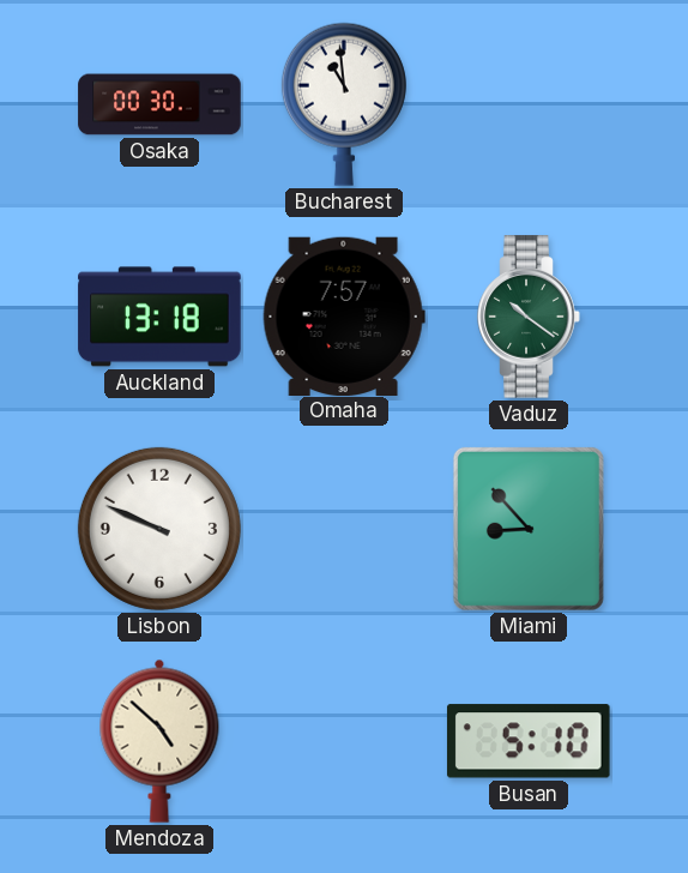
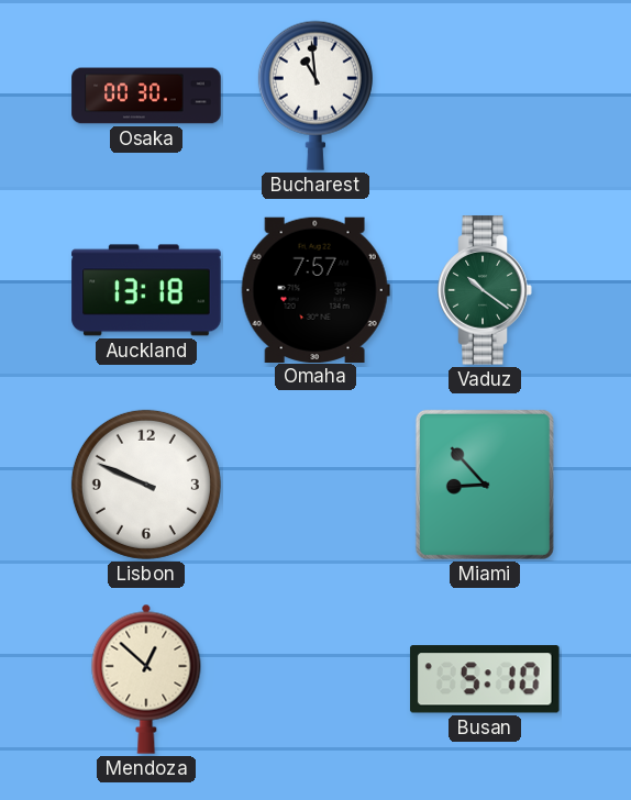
Mendoza: 4:52 -> 12:52 (146, 679)
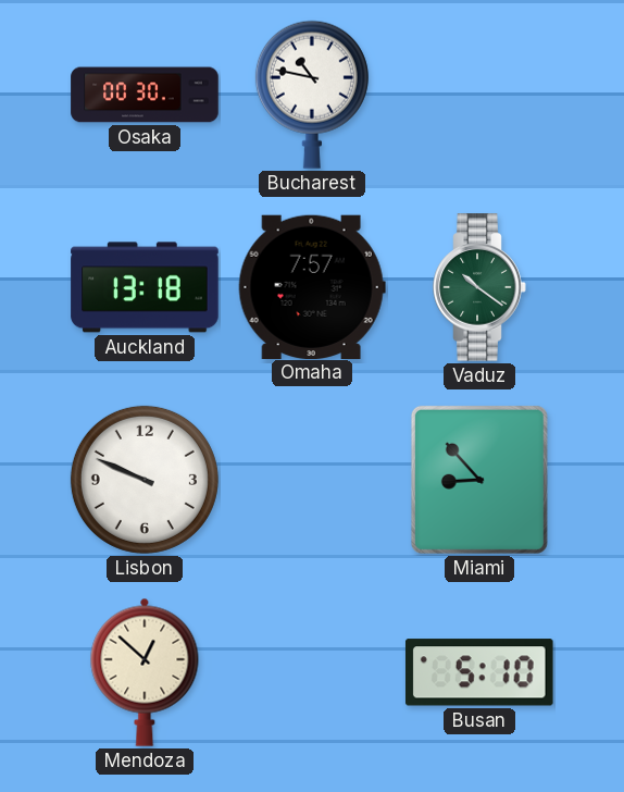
Bucharest: 10:59 -> 10:47 (312, 95)
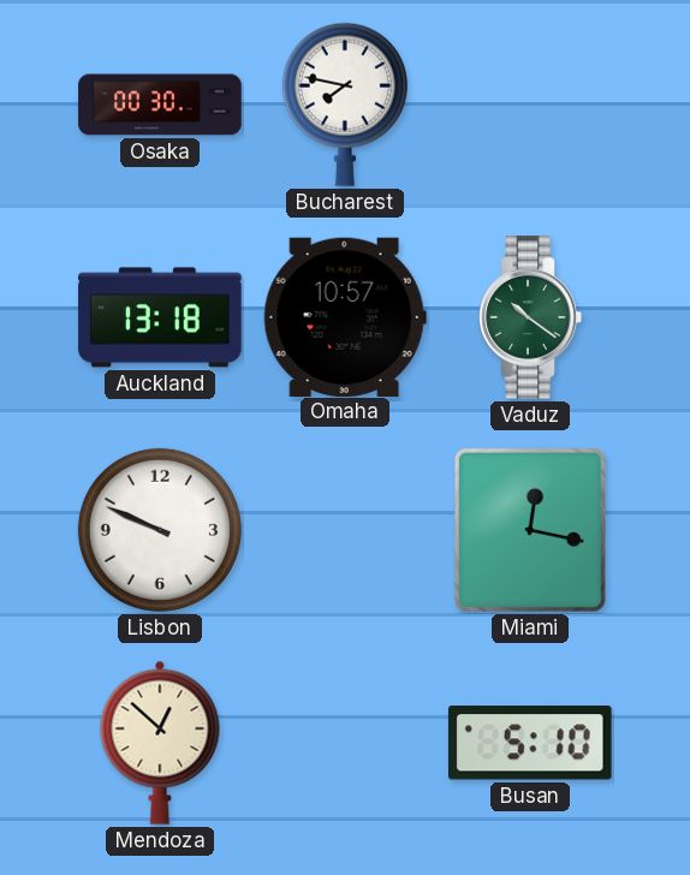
Bucharest: 10:47 -> 7:47 (345, 105)
Omaha: 7:57 -> 10:57 (345, 316)
Miami: 8:53 -> 12:17 (530, 530)
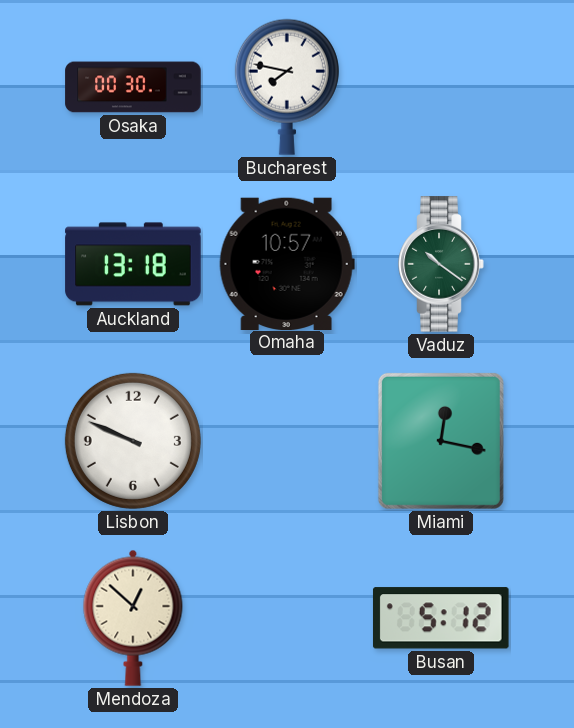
Busan: 5:10 -> 5:12 (441, 618)
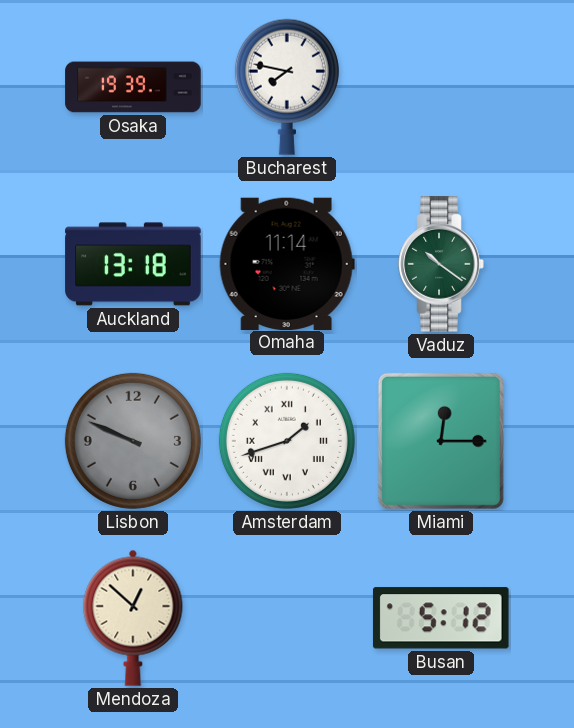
Osaka: 00:30 -> 19:39 (133, 87)
Omaha: 10:57 -> 11:14 (287, 263)
Lisbon dial: white -> grey (133, 441)
Amsterdam: none -> 1:42 (287, 441)
Miami: 12:17 -> 12:15 (441, 441)
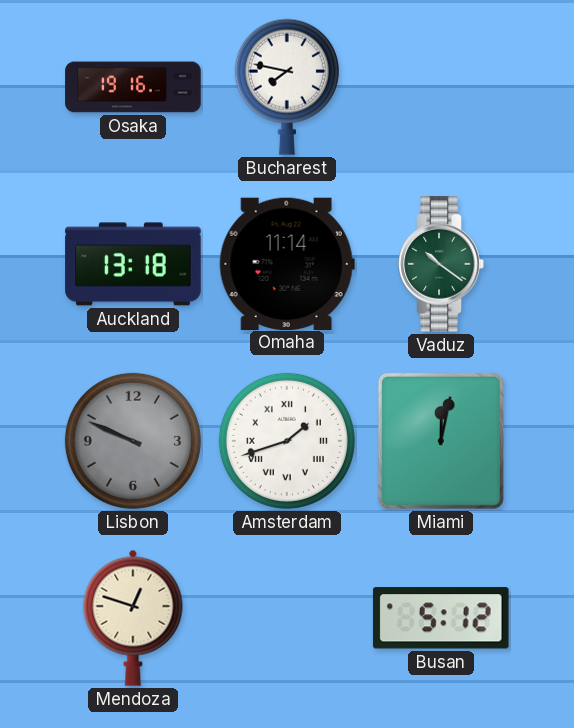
Osaka: 19:39 -> 19:16 (133, 87)
Miami: 12:15 -> 12:02 (441, 441)
Mendoza: 12:52 -> 12:48 (133, 618)
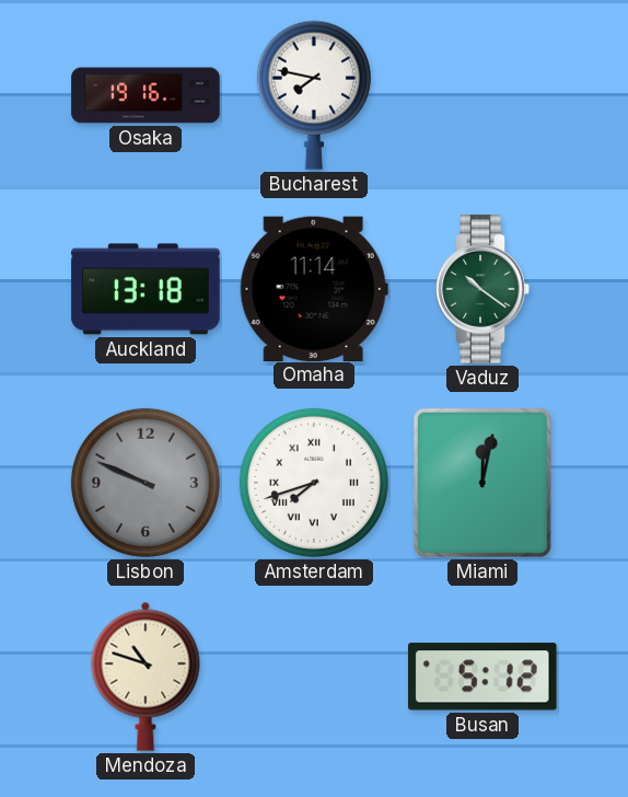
Amsterdam: 1:42 -> 7:42 (314, 483)
Mendoza: 12:48 -> 10:48 (146, 677)
